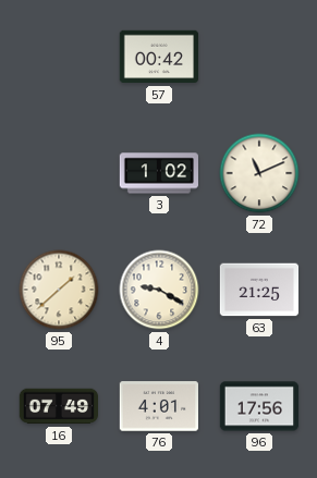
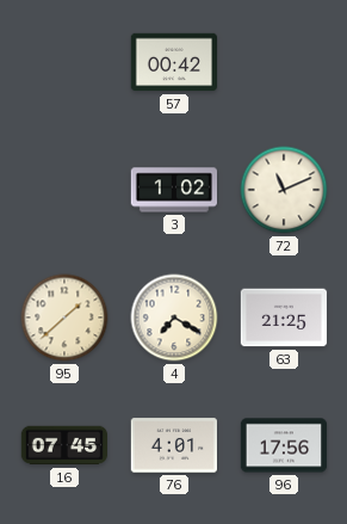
4: 9:20 -> 7:20 (174, 318)
16: 07:49 -> 07:45 (63, 445)
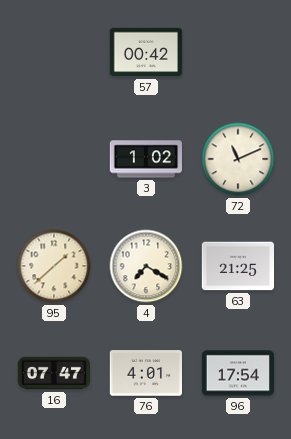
16: 07:45 -> 07:47 (53, 373)
96: 17:56 -> 17:54 (238, 373)
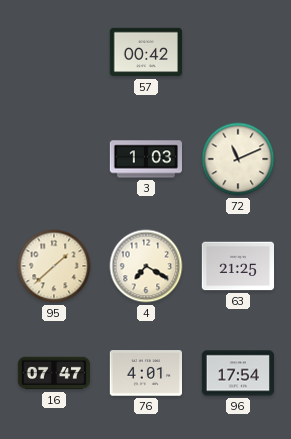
3: 1:02 -> 1:03 (146, 159)
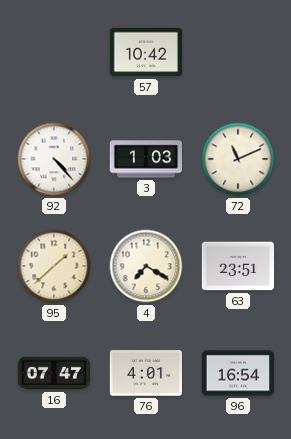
57: 00:42 -> 10:42 (146, 52)
92: none -> 4:23 (54, 159)
63: 21:25 -> 23:51 (238, 266)
96: 17:54 -> 16:54 (238, 373)
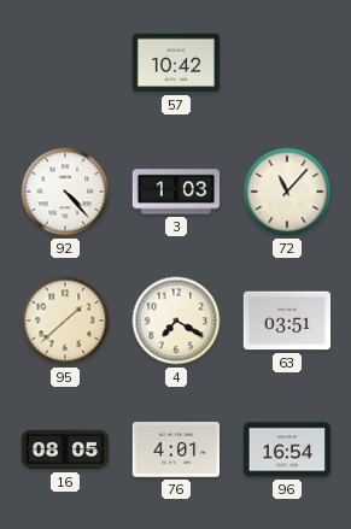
72: 11:11 -> 11:07 (287, 192)
63: 23:51 -> 03:51 (287, 321)
16: 07:47 -> 08:05 (64, 449)
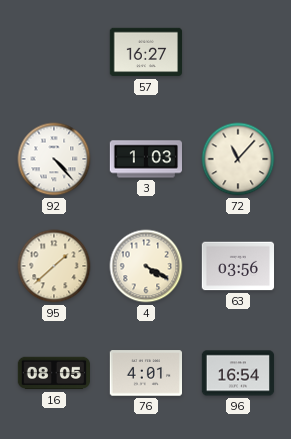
57: 10:42 -> 16:27 (146, 52)
4: 7:20 -> 4:20 (146, 266)
63: 03:51 -> 03:56 (238, 266)
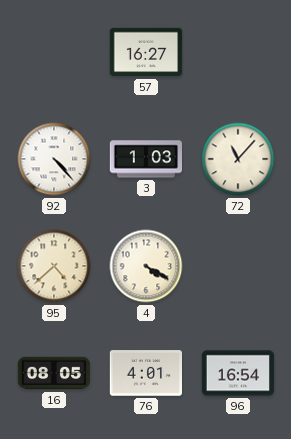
95: 1:38 -> 4:38 (54, 266)
63: 03:56 -> none (238, 266)
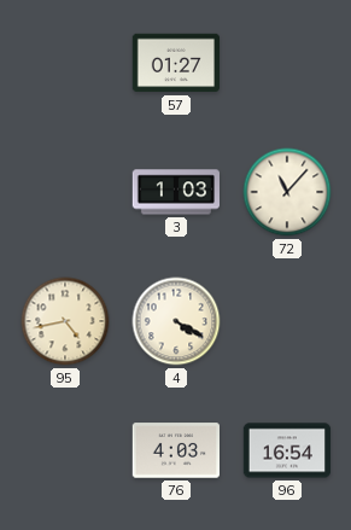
57: 16:27 -> 01:27 (176, 63)
92: 4:23 -> none (54, 159)
95: 4:38 -> 4:43 (65, 321)
16: 08:05 -> none (53, 373)
76: 4:01 -> 4:03 (175, 450)
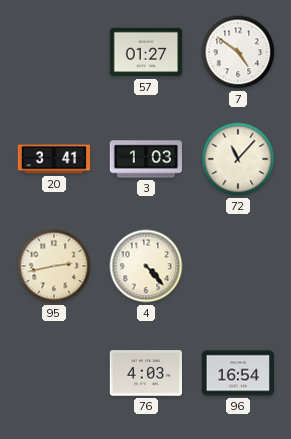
7: none -> 4:51 (238, 52)
20: none -> 3:41 (54, 159)
95: 4:43 -> 2:43 (54, 266)
4: 4:20 -> 4:23 (146, 266)
